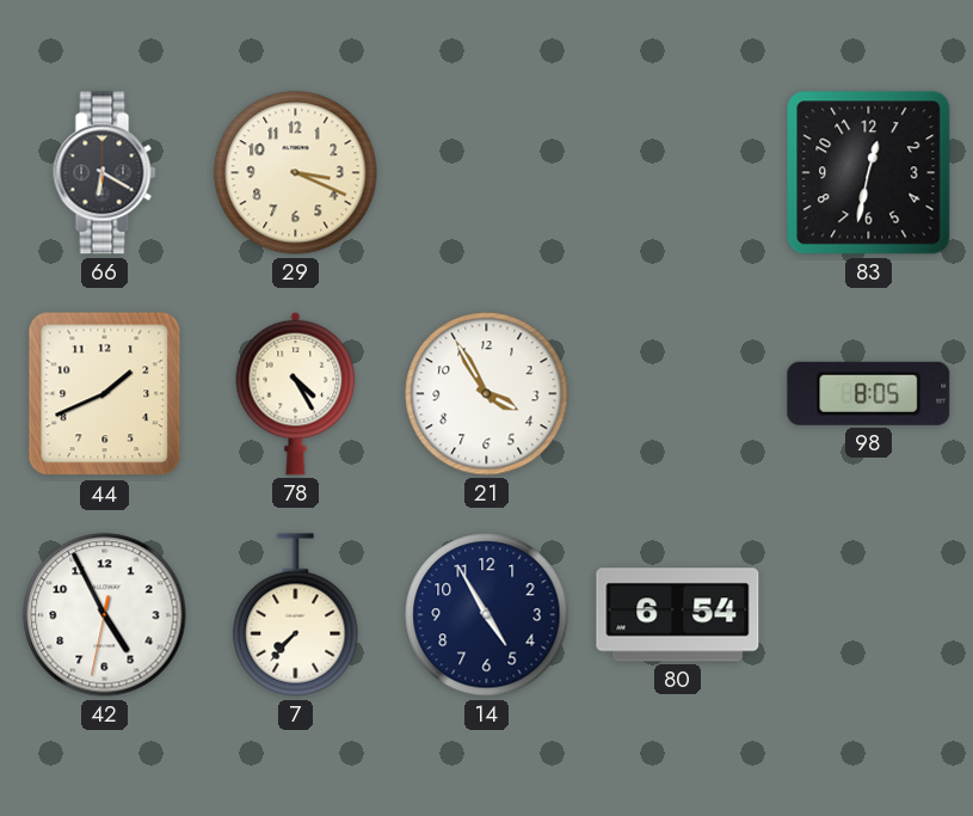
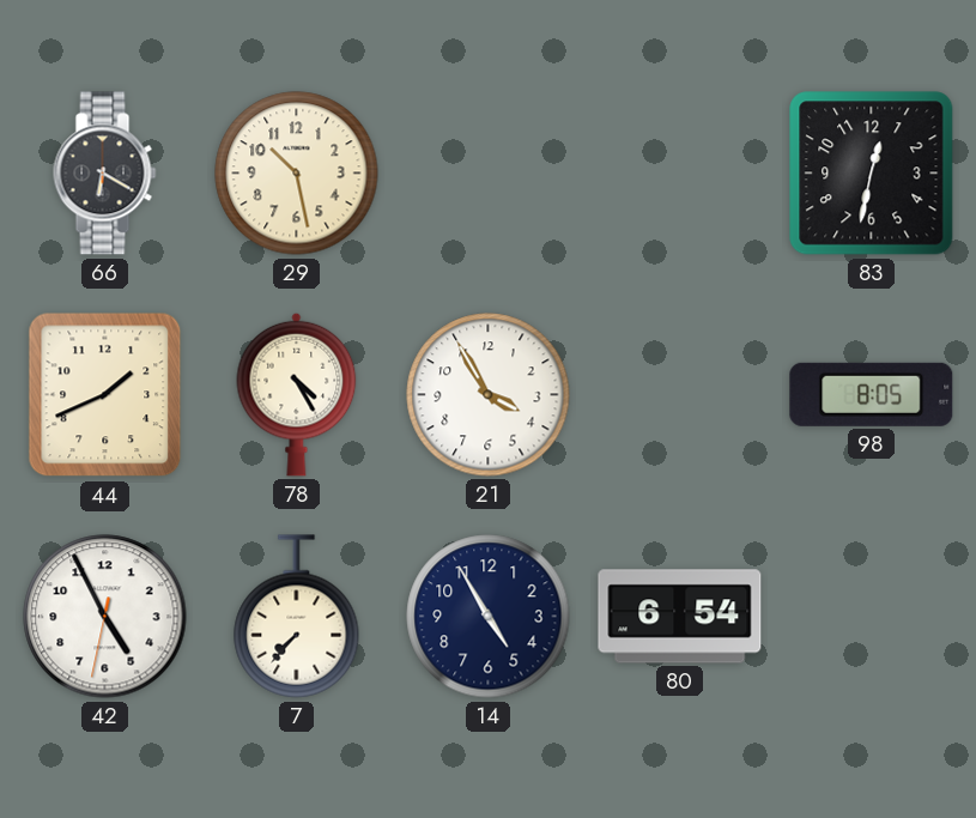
29: 3:19 -> 10:28 (297, 174)
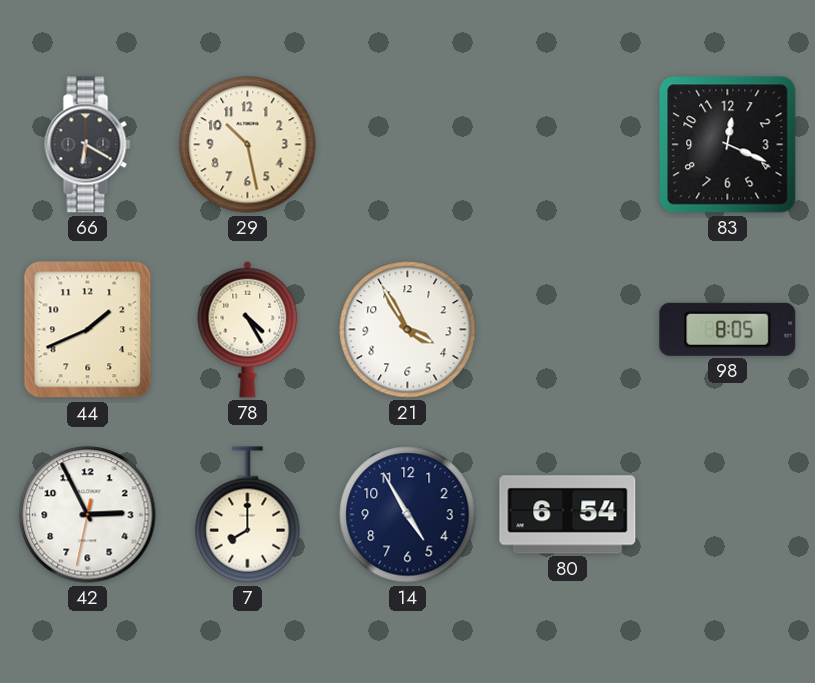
83: 12:32 -> 12:19 (728, 145)
42: 4:55 -> 2:55 (88, 515)
7: 7:37 -> 8:00 (248, 515)
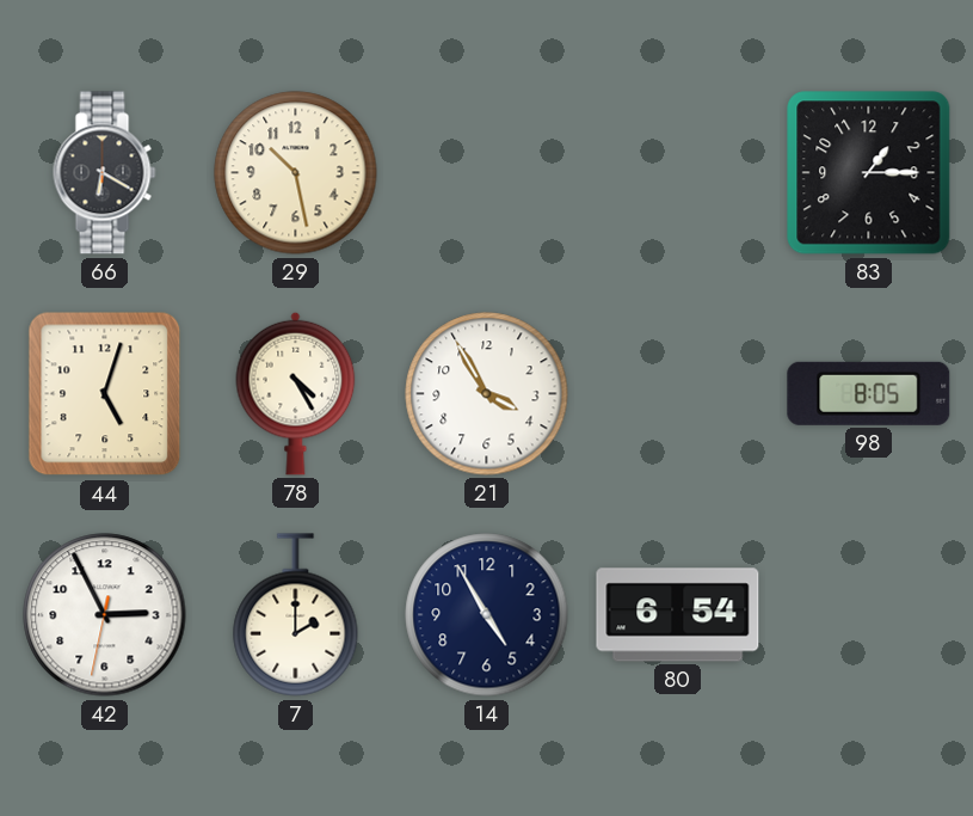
83: 12:19 -> 1:15 (869, 173)
44: 1:41 -> 5:03 (105, 394)
7: 8:00 -> 2:00 (296, 615)
